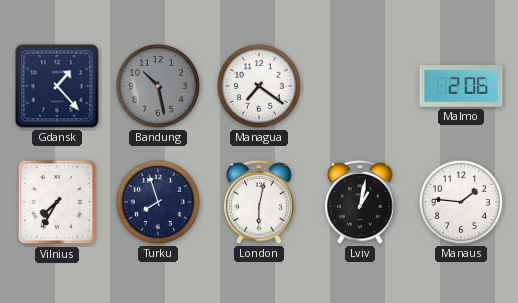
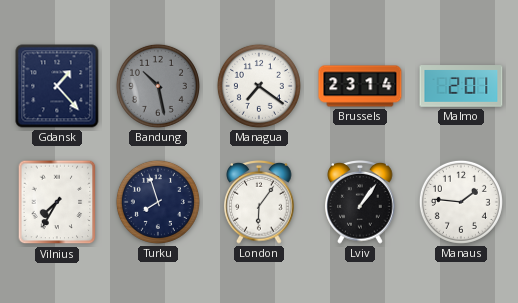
Brussels: none -> 23:14 (360, 86)
Malmo: 2:06 -> 2:01 (461, 86)
London: 6:02 -> 6:06 (259, 203)
Lviv: 1:02 -> 1:06 (360, 203)
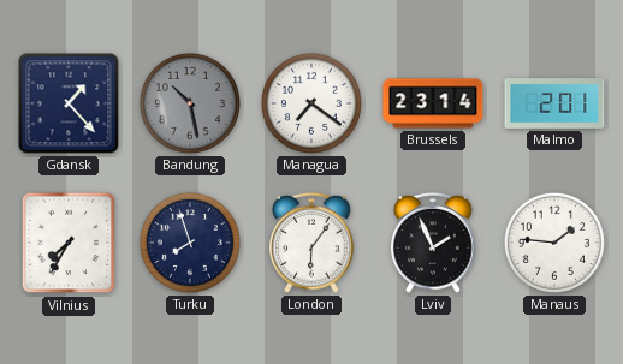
Lviv: 1:06 -> 1:56 (433, 244)
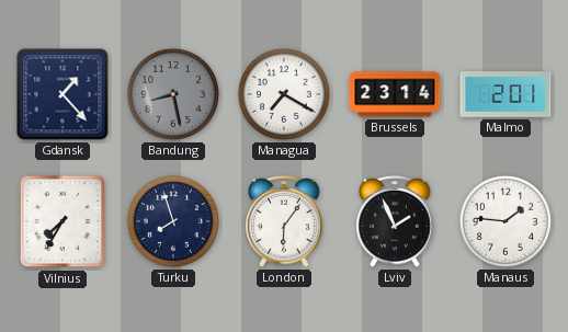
Bandung: 10:28 -> 8:28 (173, 94)
Managua: 7:21 -> 7:20 (284, 94)
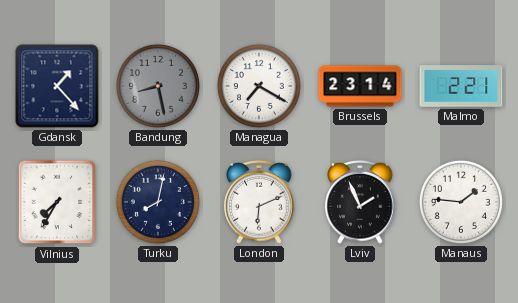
Malmo: 2:01 -> 2:21 (461, 86)
Turku: 7:57 -> 8:02 (158, 202)
London: 6:06 -> 6:11 (259, 203)
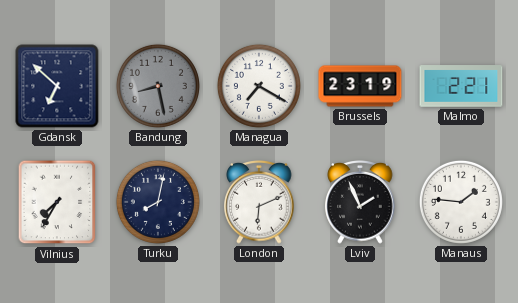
Gdansk: 1:23 -> 6:52 (57, 86)
Brussels: 23:14 -> 23:19 (360, 86)
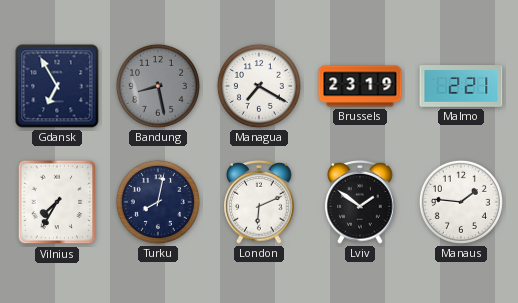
Gdansk: 6:52 -> 6:55 (57, 86)
Lviv: 1:56 -> 1:51 (360, 203)
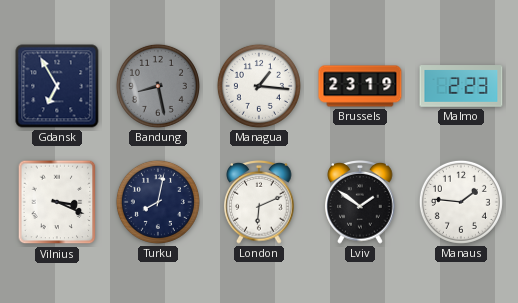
Managua: 7:20 -> 1:16 (259, 86)
Malmo: 2:21 -> 2:23 (461, 86)
Vilnius: 7:35 -> 3:19 (57, 202)
